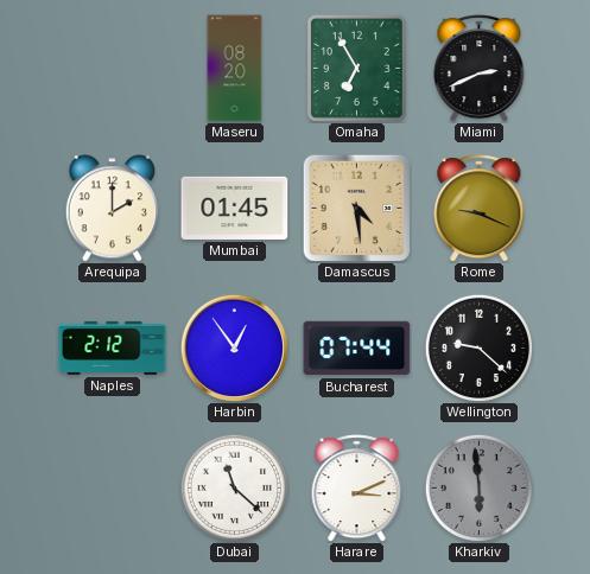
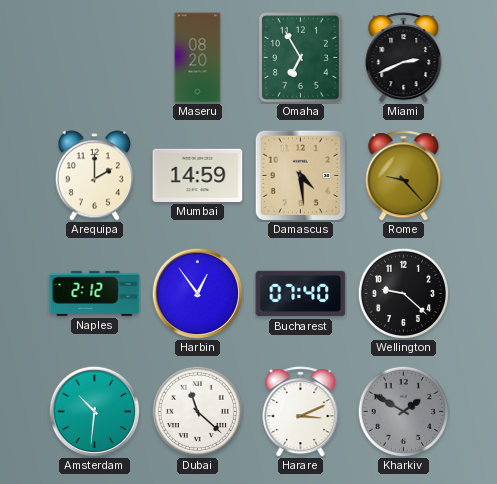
Mumbai: 01:45 -> 14:59 (198, 175)
Rome: 9:19 -> 9:23 (404, 176)
Bucharest: 07:44 -> 07:40 (301, 294)
Amsterdam: none -> 10:31 (94, 411)
Kharkiv: 5:59 -> 1:50 (403, 411)
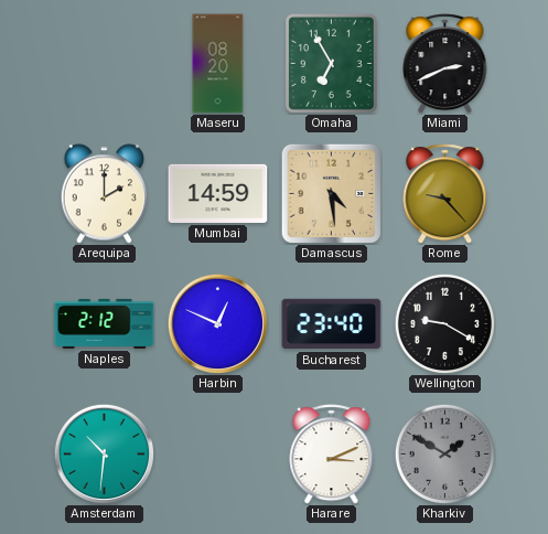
Harbin: 12:54 -> 12:49 (217, 323)
Bucharest: 07:40 -> 23:40 (332, 324)
Wellington: 9:22 -> 9:20 (444, 323)
Dubai: 11:22 -> none (197, 411)
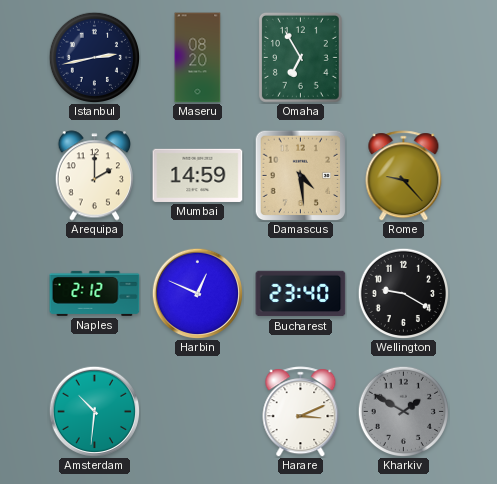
Istanbul: none -> 2:43 (94, 57)
Miami: 2:41 -> none (445, 64)
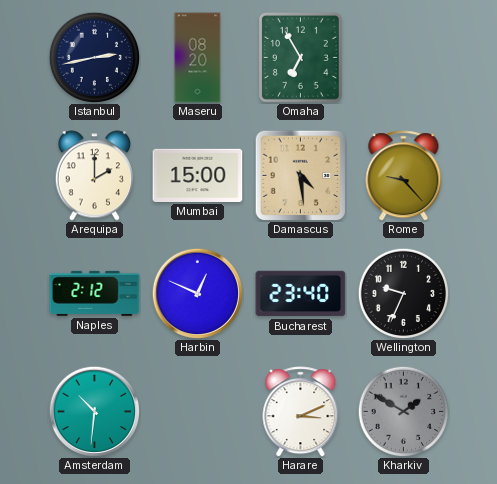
Mumbai: 14:59 -> 15:00 (198, 175)
Wellington: 9:20 -> 9:34 (403, 293)
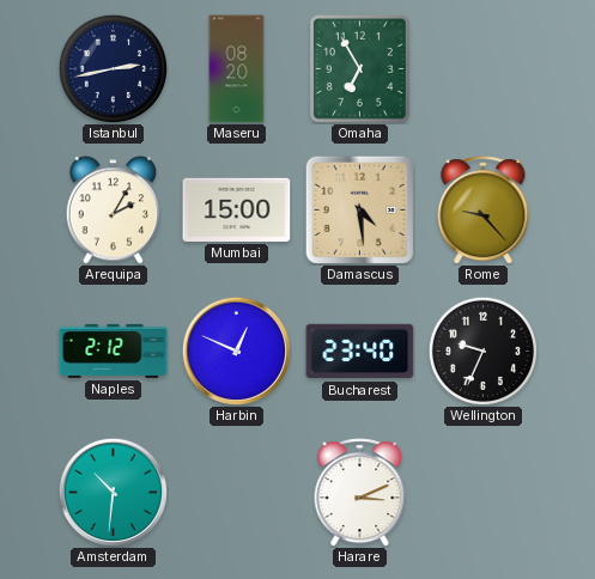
Arequipa: 2:00 -> 2:05 (113, 211)
Kharkiv: 1:50 -> none (403, 411)
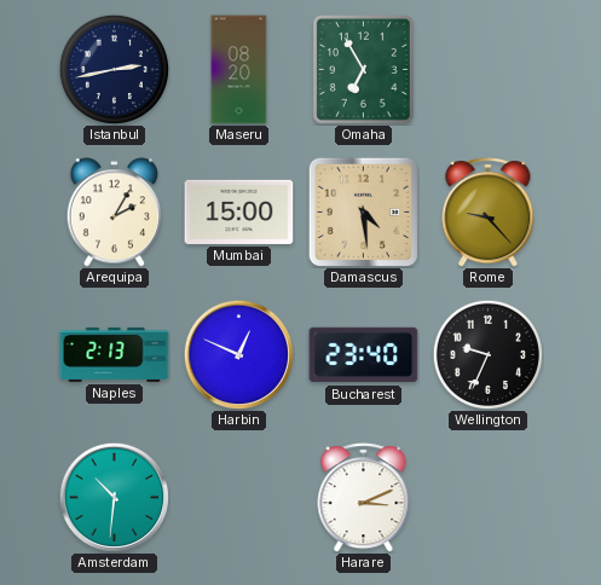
Naples: 2:12 -> 2:13 (115, 354)
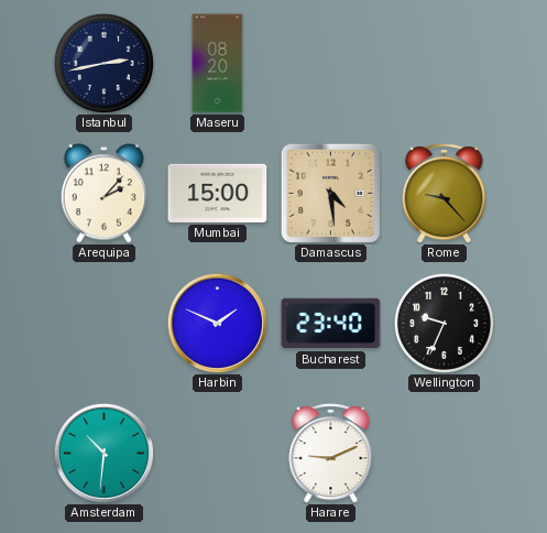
Omaha: 6:55 -> none (363, 69)
Arequipa: 2:05 -> 2:07 (103, 194)
Naples: 2:13 -> none (115, 354)
Harbin: 12:49 -> 1:49 (217, 323)
Harare: 3:11 -> 9:11 (331, 454)
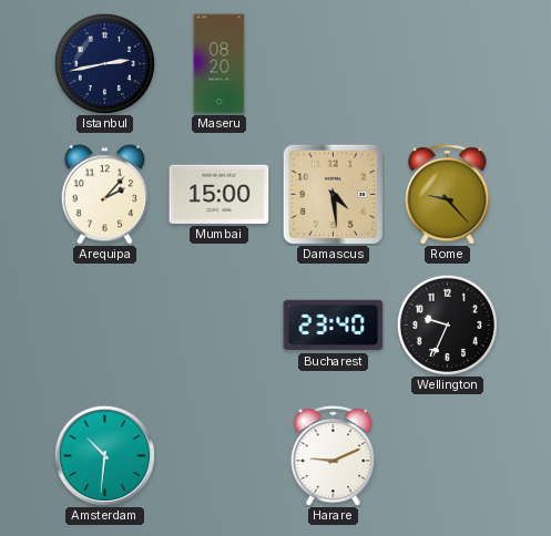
Harbin: 1:49 -> none (217, 323)
